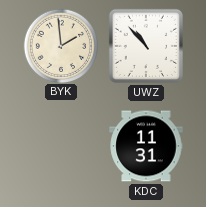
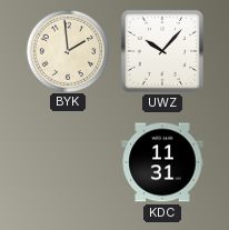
UWZ: 10:53 -> 10:07 (162, 51)
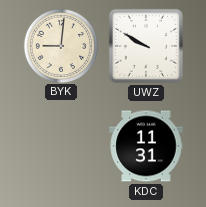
BYK: 1:59 -> 9:01 (60, 45)
UWZ: 10:07 -> 9:50 (146, 46)
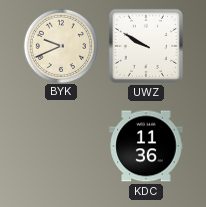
BYK: 9:01 -> 9:41 (60, 45)
KDC: 11:31 -> 11:36 (146, 146)
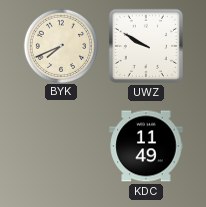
BYK: 9:41 -> 7:41 (60, 45)
KDC: 11:36 -> 11:49 (146, 146)
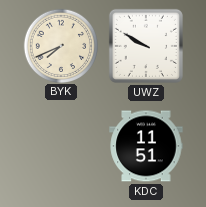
KDC: 11:49 -> 11:51 (146, 146)
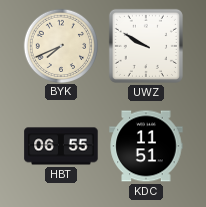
HBT: none -> 06:55 (61, 146)
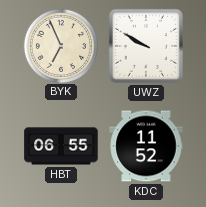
BYK: 7:41 -> 6:56 (60, 45)
KDC: 11:51 -> 11:52 (146, 146)
